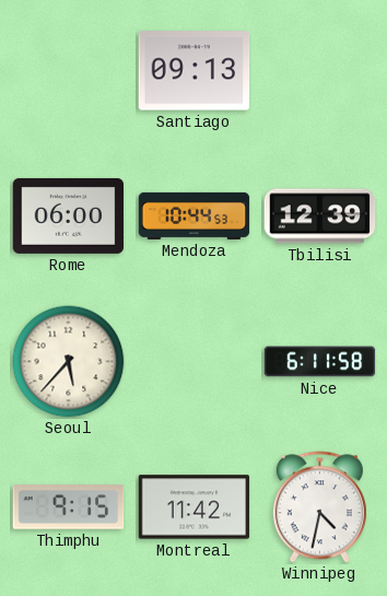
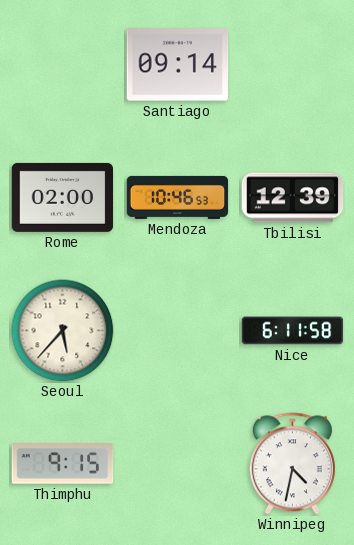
Santiago: 09:13 -> 09:14 (178, 65)
Rome: 06:00 -> 02:00 (63, 197)
Mendoza: 10:44 -> 10:46 (178, 197)
Montreal: 11:42 -> none (195, 507)
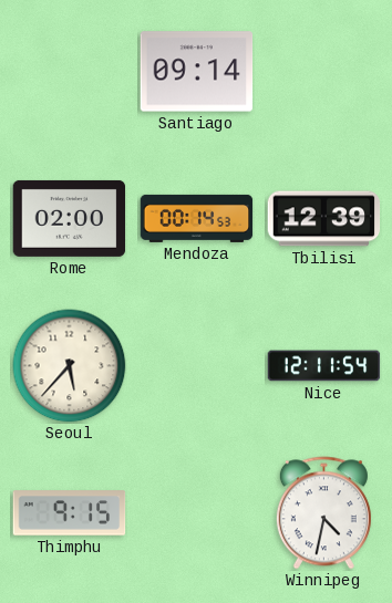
Mendoza: 10:46 -> 00:14 (197, 218)
Nice: 6:11 -> 12:11 (324, 366)
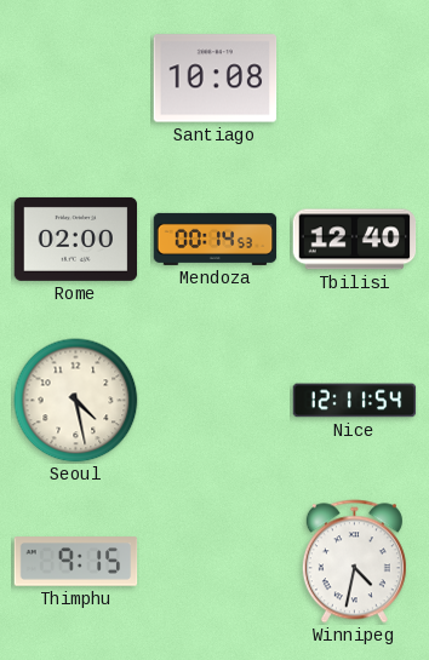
Santiago: 09:14 -> 10:08 (216, 79)
Tbilisi: 12:39 -> 12:40 (355, 240)
Seoul: 5:37 -> 4:28 (76, 401)
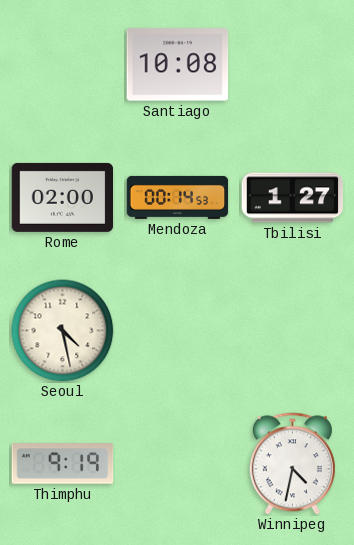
Tbilisi: 12:40 -> 1:27 (293, 198)
Nice: 12:11 -> none (355, 401)
Thimphu: 9:15 -> 9:19 (63, 464)
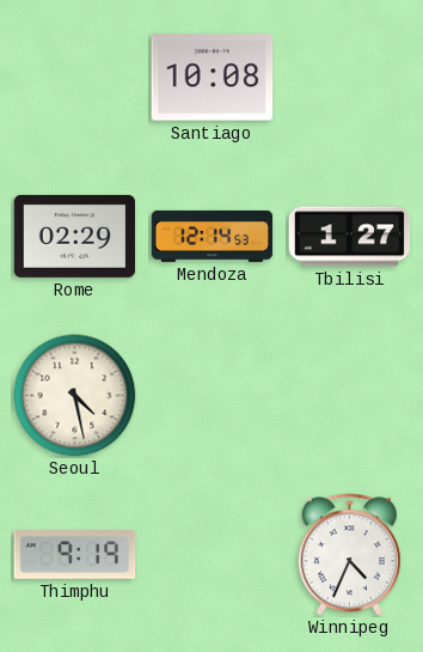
Rome: 02:00 -> 02:29 (75, 236)
Mendoza: 00:14 -> 12:14 (213, 236)
Winnipeg: 4:32 -> 4:34 (349, 555)
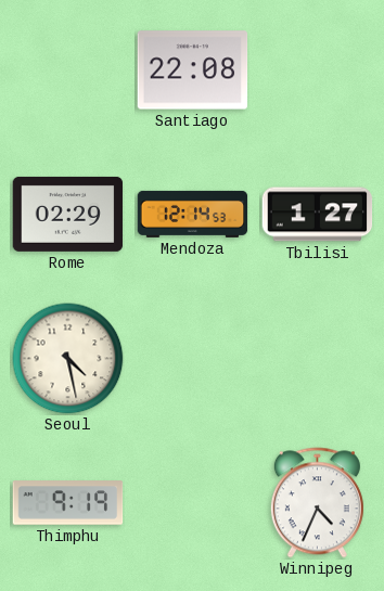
Santiago: 10:08 -> 22:08 (193, 70)
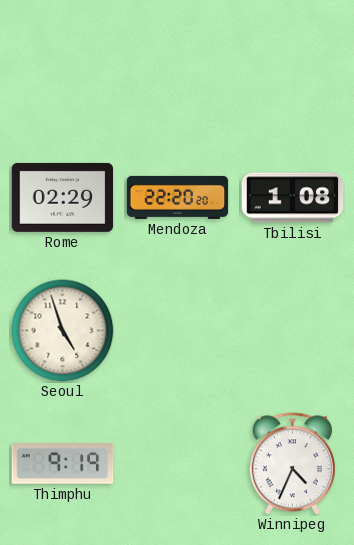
Santiago: 22:08 -> none (193, 70)
Mendoza: 12:14 -> 22:20 (178, 197)
Tbilisi: 1:27 -> 1:08 (293, 198)
Seoul: 4:28 -> 4:57 (63, 331)
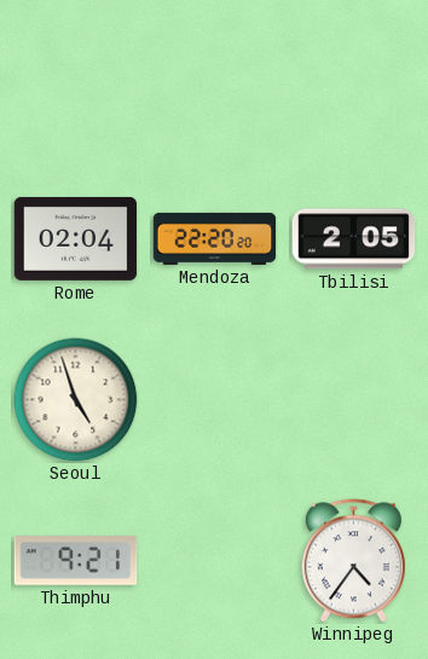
Rome: 02:29 -> 02:04 (76, 238)
Tbilisi: 1:08 -> 2:05 (354, 239)
Thimphu: 9:19 -> 9:21 (76, 561)
Winnipeg: 4:34 -> 4:36 (353, 561)
